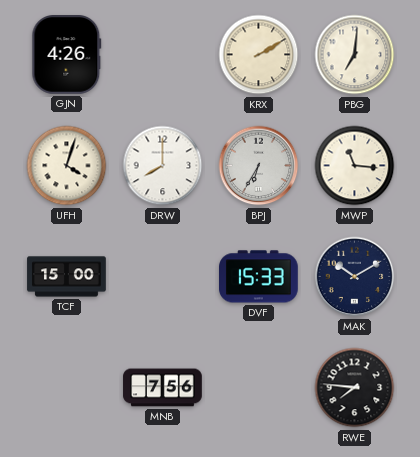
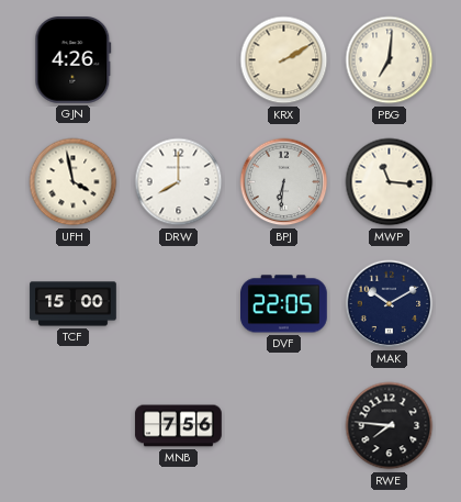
UFH: 4:03 -> 3:58 (74, 182)
BPJ: 6:35 -> 6:31 (284, 182)
DVF: 15:33 -> 22:05 (284, 304)
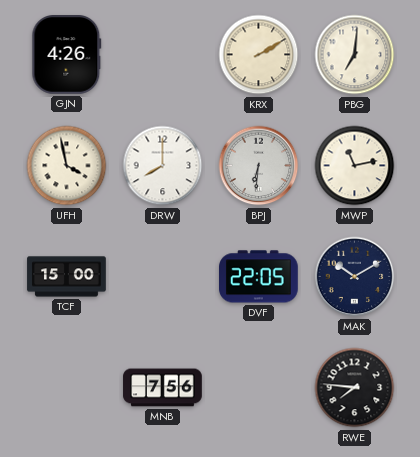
MWP: 11:16 -> 11:13 (355, 166)
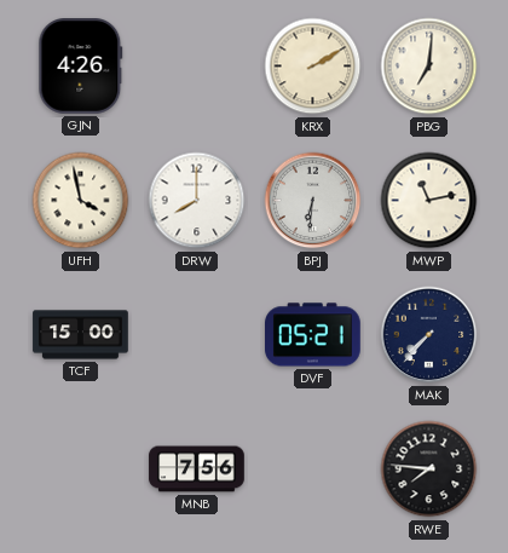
DVF: 22:05 -> 05:21 (313, 335)
MAK: 10:10 -> 7:37 (429, 335)
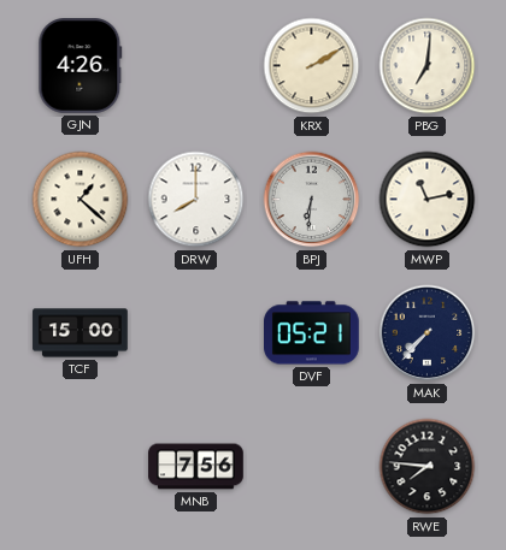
UFH: 3:58 -> 1:22 (81, 200)
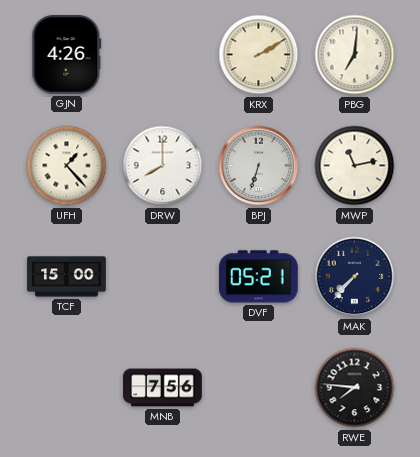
UFH: 1:22 -> 1:23 (67, 166)
BPJ: 6:31 -> 6:33 (259, 166)
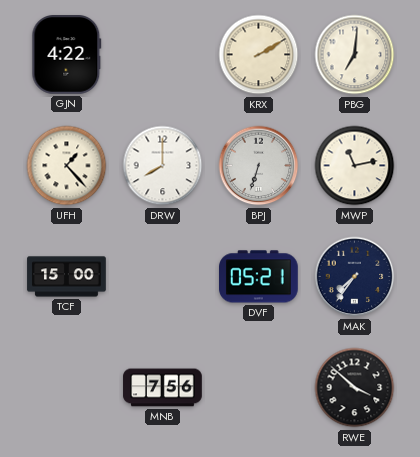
GJN: 4:26 -> 4:22 (67, 55)
MAK: 7:37 -> 7:36 (355, 277)
RWE: 7:46 -> 3:52 (355, 388)
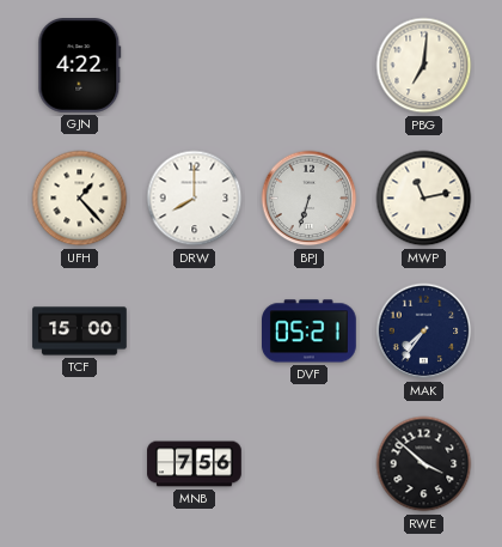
KRX: 2:10 -> none (259, 55)
